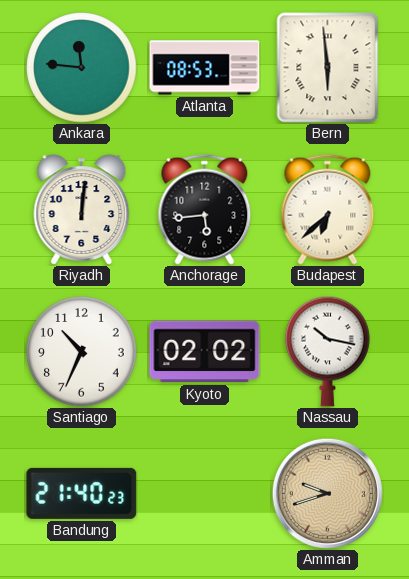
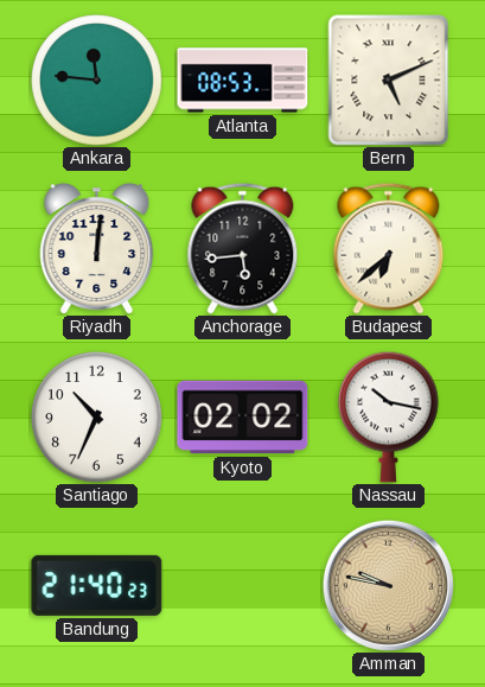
Bern: 5:59 -> 5:11 (389, 81)
Amman: 9:42 -> 9:47 (388, 585)
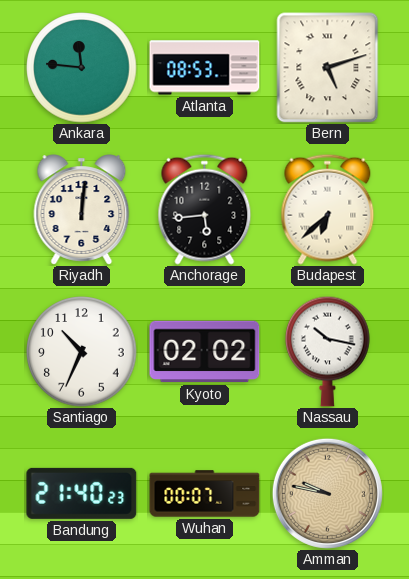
Bern: 5:11 -> 5:12 (328, 68)
Wuhan: none -> 00:07 (205, 494)
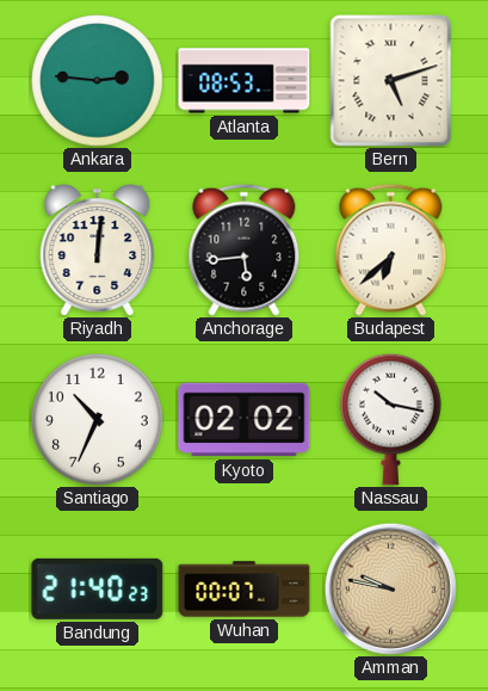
Ankara: 11:46 -> 2:46 (98, 81)
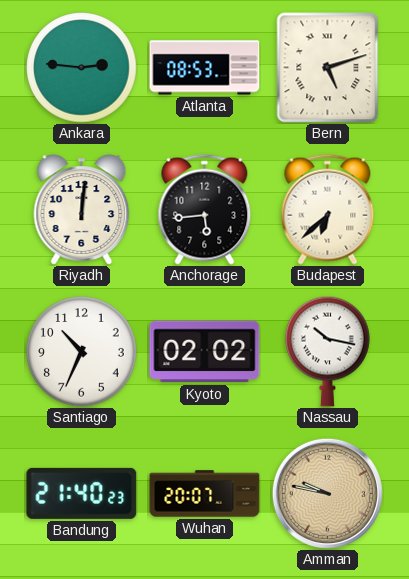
Wuhan: 00:07 -> 20:07 (205, 494)
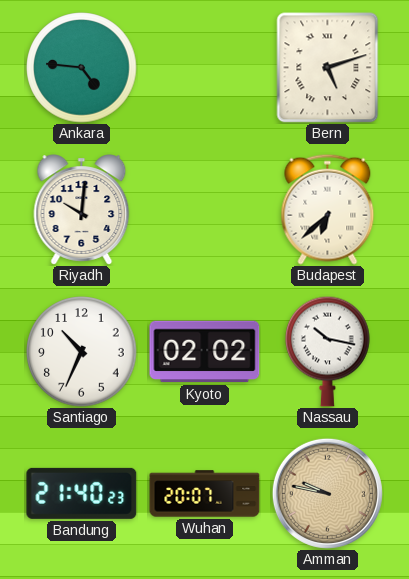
Ankara: 2:46 -> 4:46 (82, 68)
Atlanta: 08:53 -> none (205, 68)
Riyadh: 12:01 -> 10:01 (82, 210)
Anchorage: 5:44 -> none (205, 209)
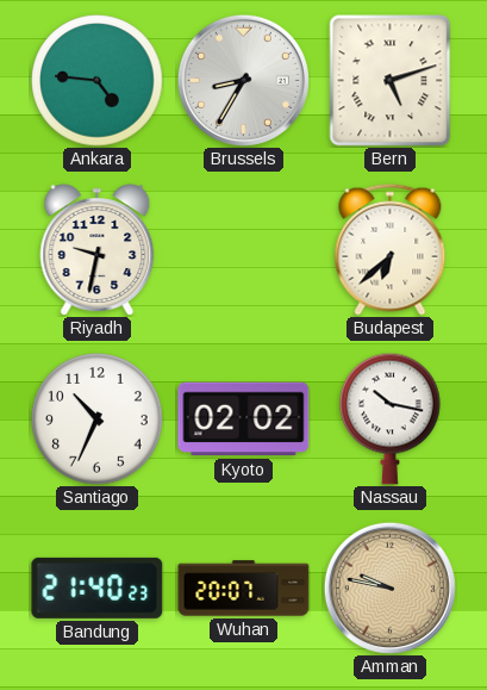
Brussels: none -> 8:35 (243, 80)
Riyadh: 10:01 -> 9:32 (98, 250)
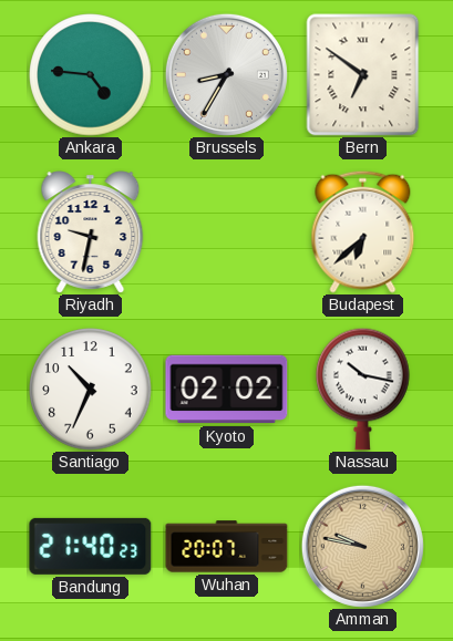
Bern: 5:12 -> 6:51 (363, 75)
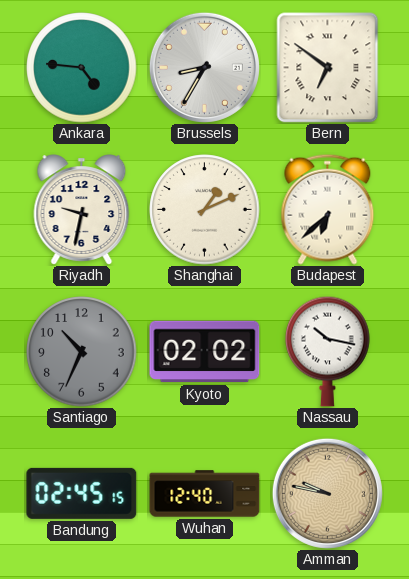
Shanghai: none -> 1:11 (205, 210)
Santiago dial: white -> grey (82, 352)
Bandung: 21:40 -> 02:45 (82, 493)
Wuhan: 20:07 -> 12:40 (205, 494)
